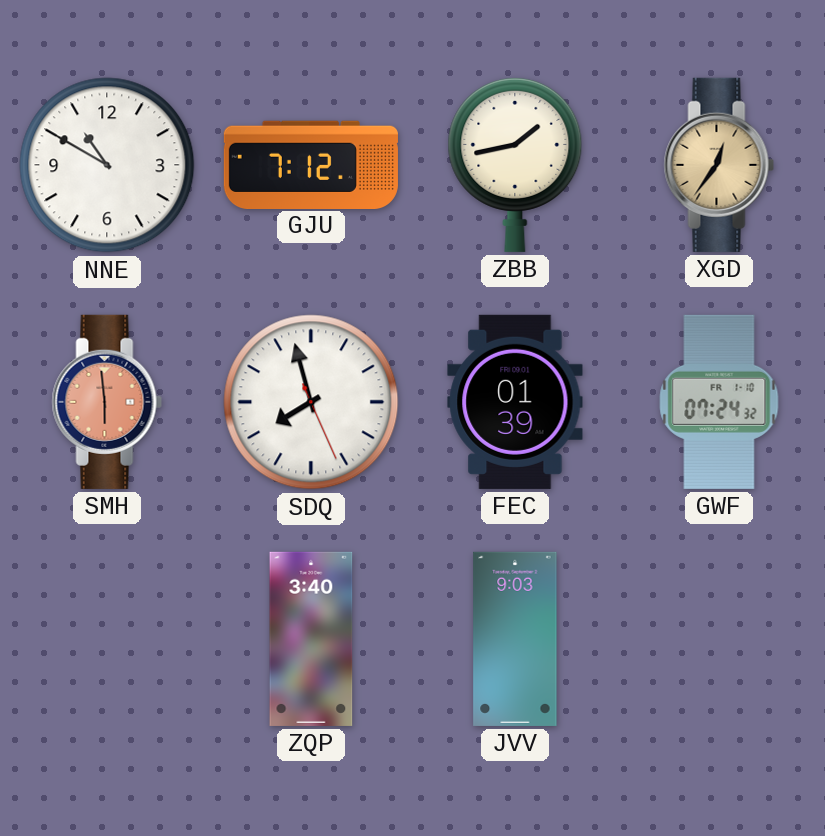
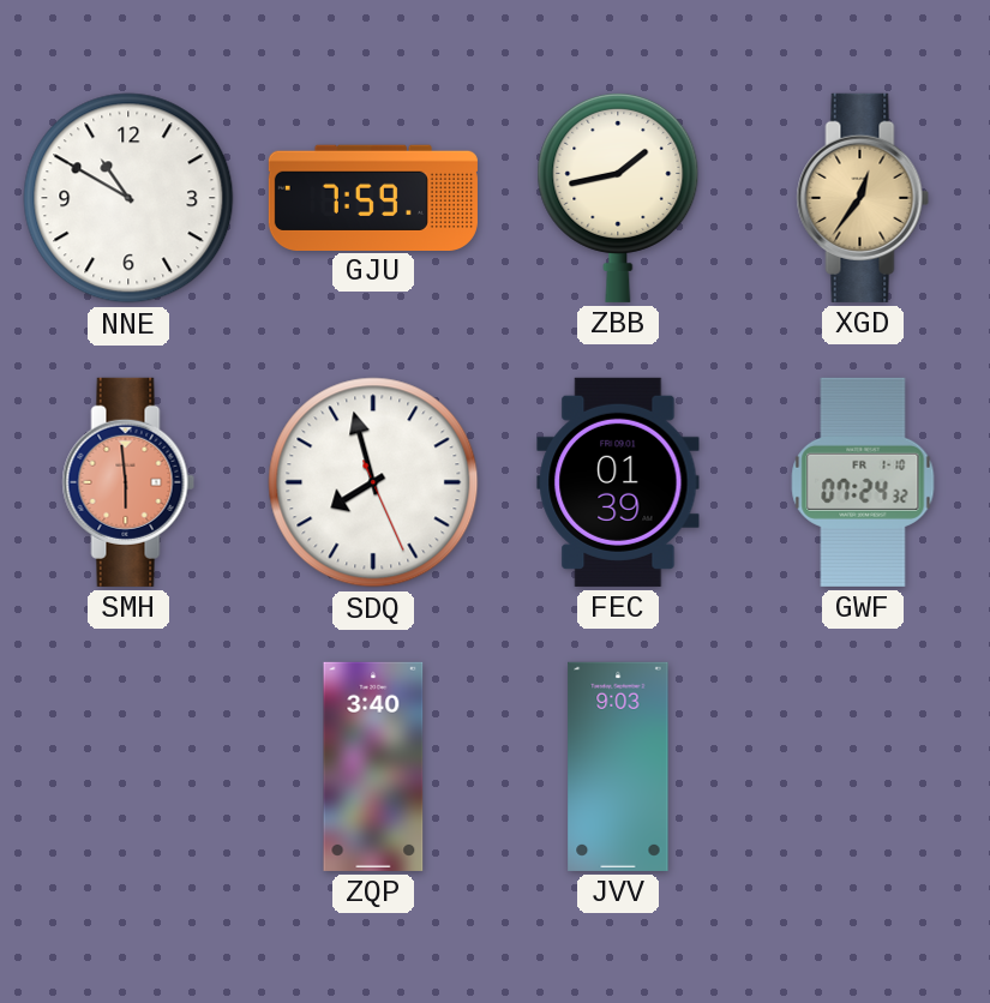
GJU: 7:12 -> 7:59 (373, 197)
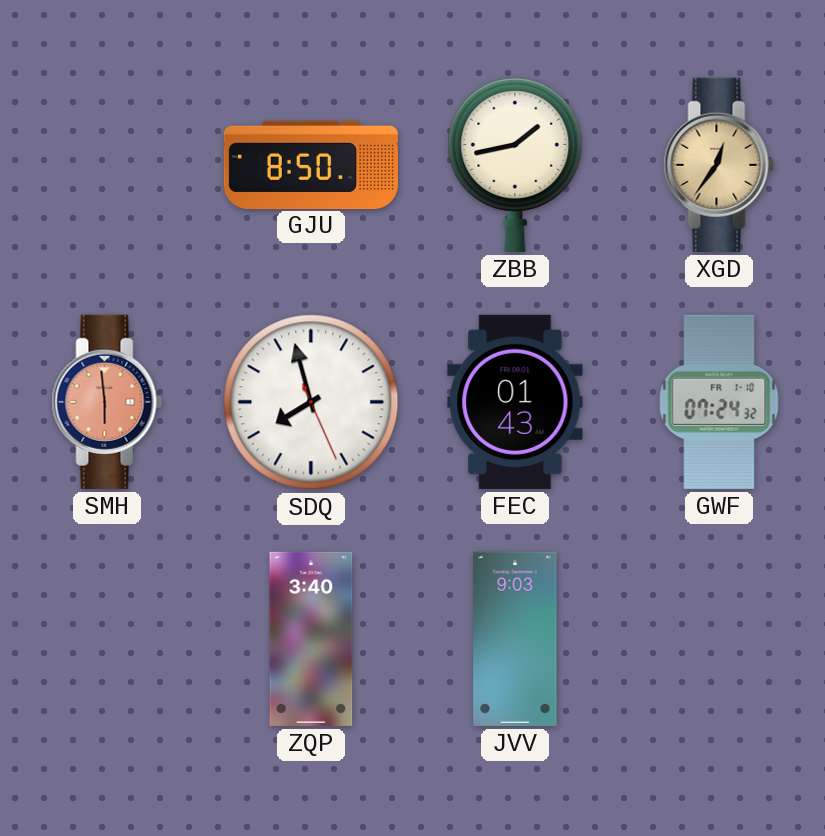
NNE: 10:50 -> none (128, 198)
GJU: 7:59 -> 8:50 (311, 164)
FEC: 01:39 -> 01:43 (515, 402)
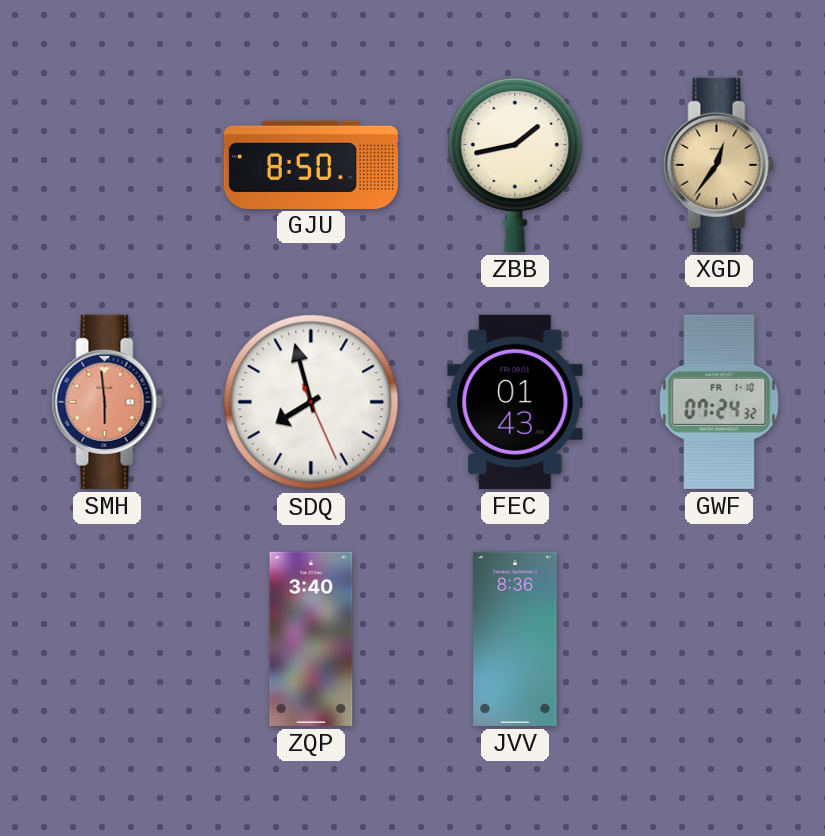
JVV: 9:03 -> 8:36 (515, 639)
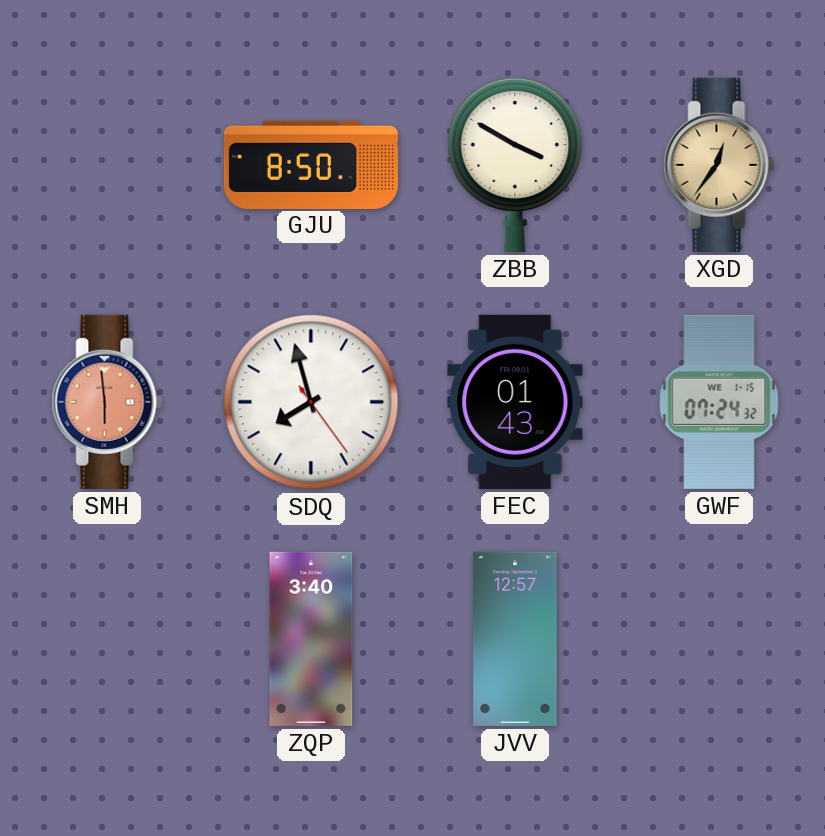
ZBB: 1:43 -> 3:50 (515, 164)
SDQ: 7:57:26 -> 7:57:24 (311, 402)
GWF date: FR 1-10 -> WE 1-15 (719, 402)
JVV: 8:36 -> 12:57 (515, 639)
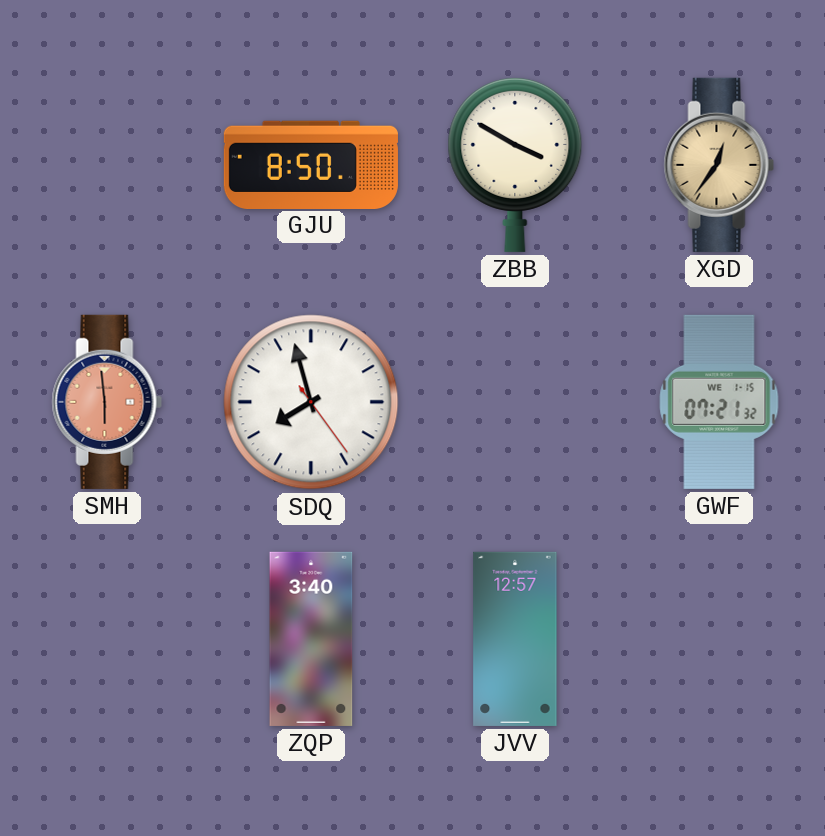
FEC: 01:43 -> none (515, 402)
GWF: 07:24 -> 07:21 (719, 402)
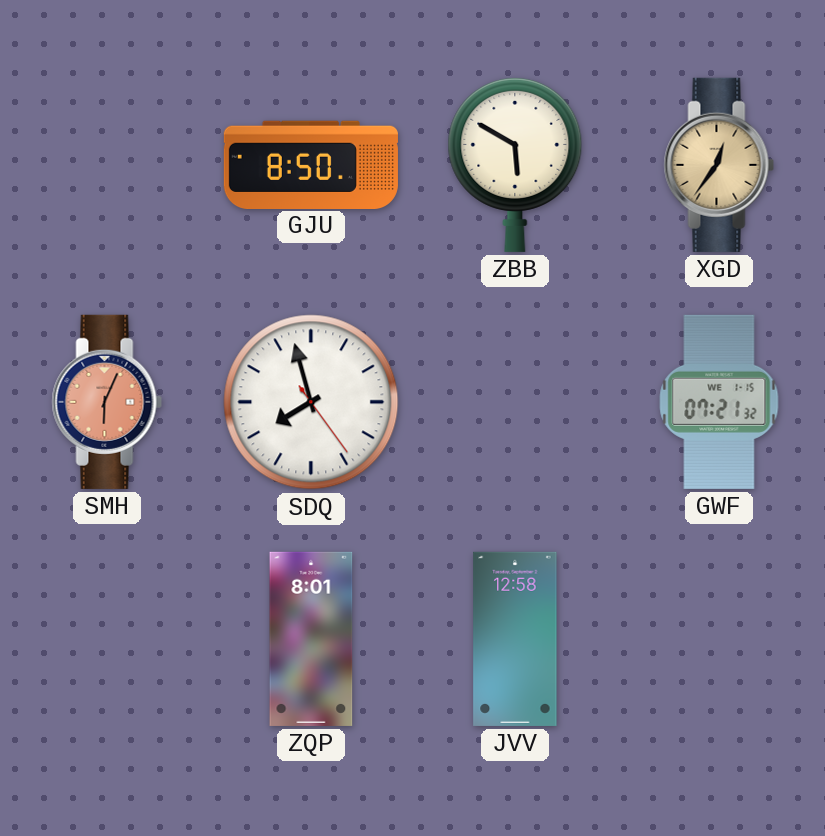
ZBB: 3:50 -> 5:50 (515, 164)
SMH: 5:59 -> 6:04 (107, 402)
ZQP: 3:40 -> 8:01 (311, 639)
JVV: 12:57 -> 12:58 (515, 639)
